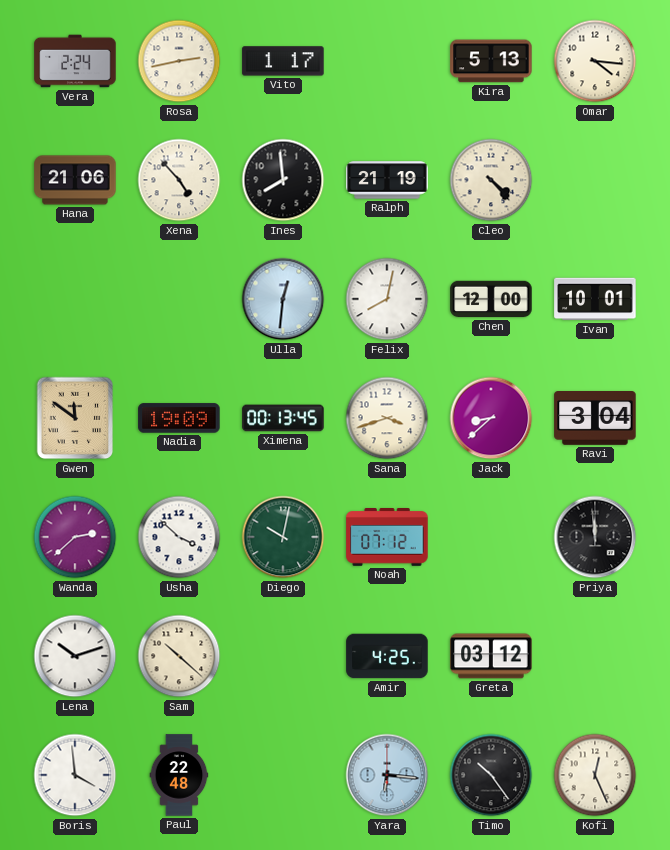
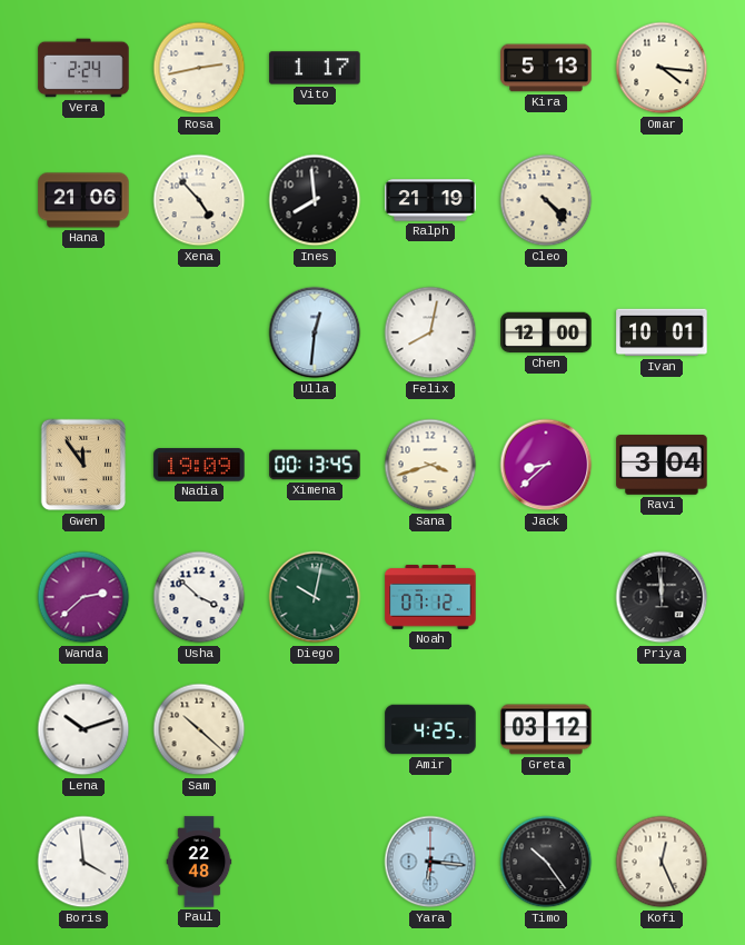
Gwen: 11:51 -> 11:54 (83, 465)
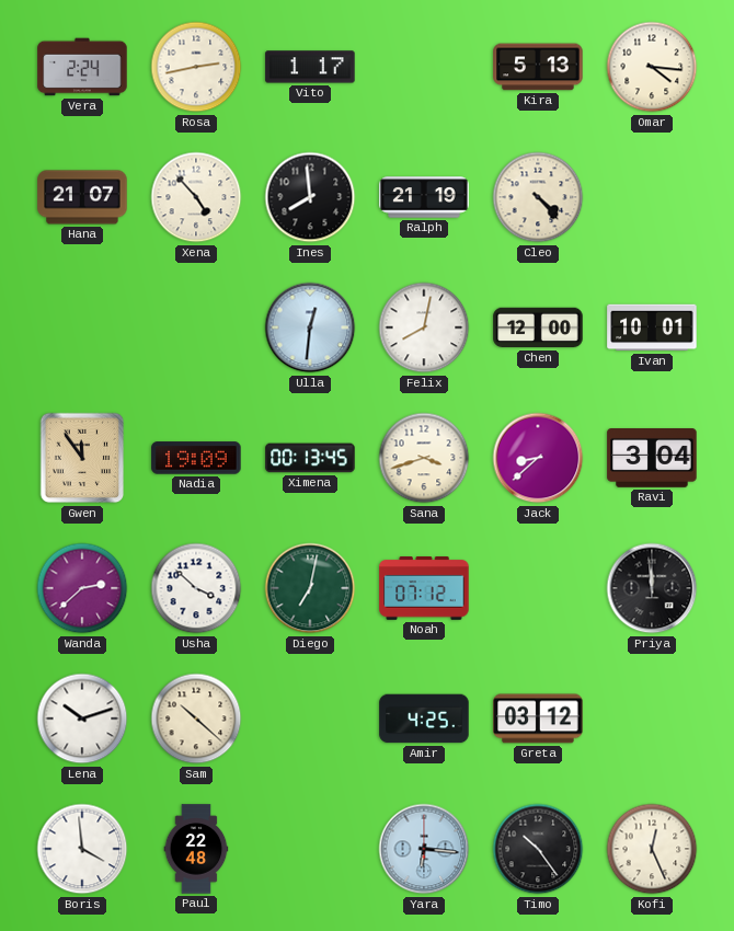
Hana: 21:06 -> 21:07 (82, 197)
Diego: 10:02 -> 7:02 (310, 588)
